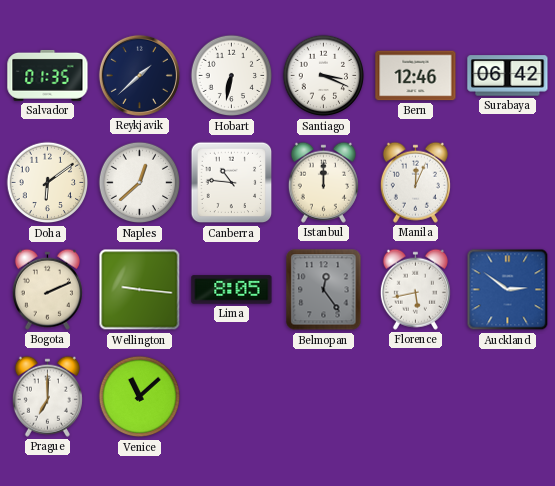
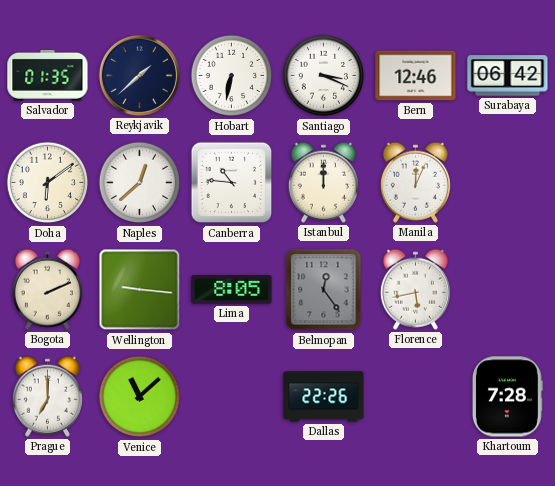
Auckland: 2:51 -> none (508, 290)
Dallas: none -> 22:26 (324, 397)
Khartoum: none -> 7:28 (507, 397)
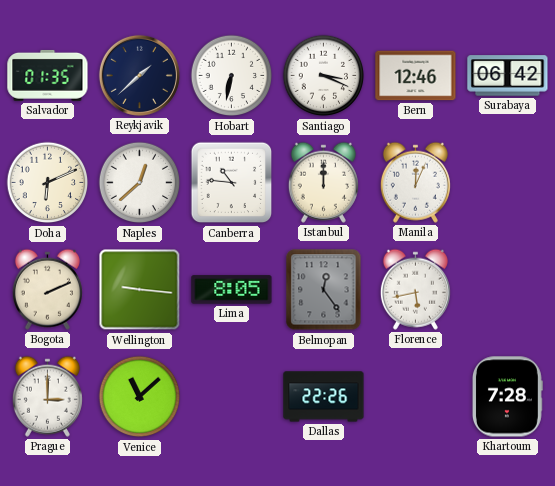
Doha: 6:09 -> 6:11 (48, 183)
Prague: 7:00 -> 3:00 (47, 396)
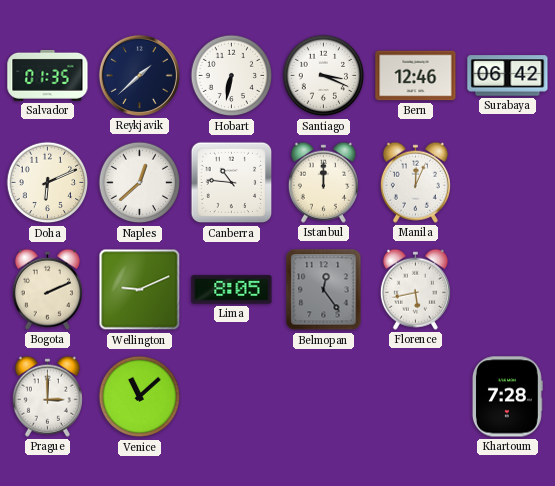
Wellington: 9:16 -> 9:11 (140, 290)
Dallas: 22:26 -> none (324, 397)
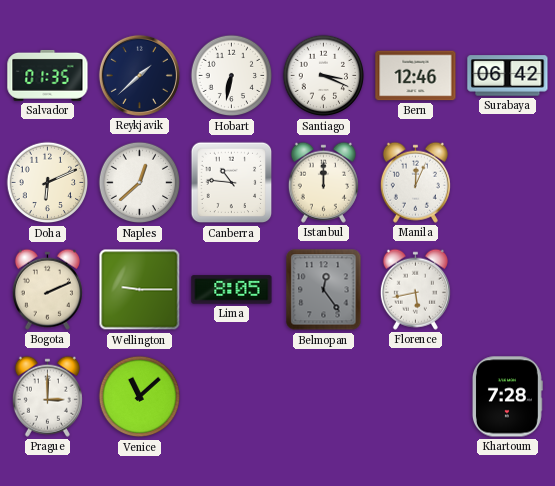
Wellington: 9:11 -> 9:15 (140, 290)
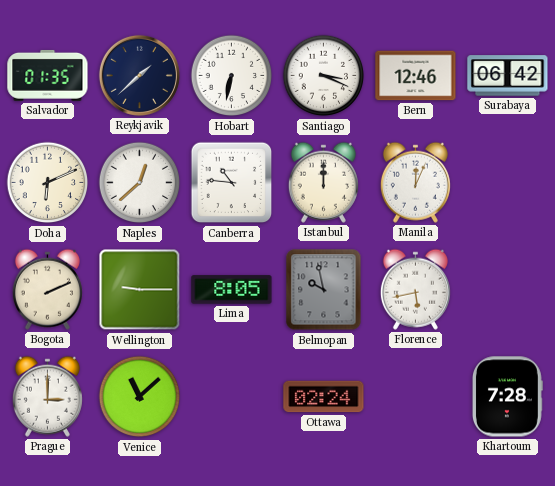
Belmopan: 12:24 -> 9:58 (324, 290)
Ottawa: none -> 02:24 (324, 397)
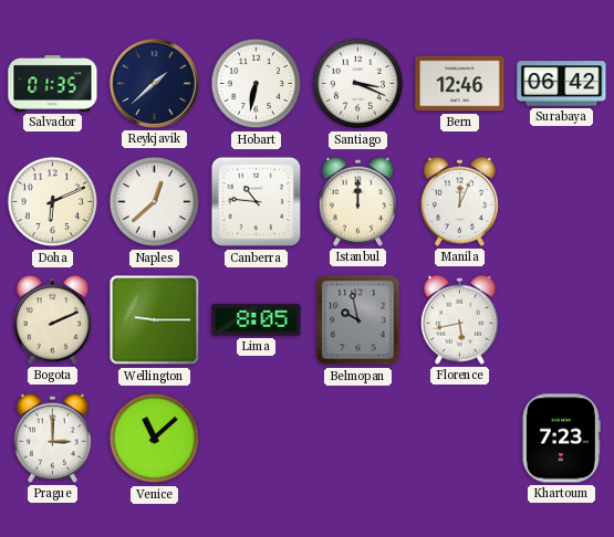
Ottawa: 02:24 -> none (324, 397)
Khartoum: 7:28 -> 7:23 (561, 439)
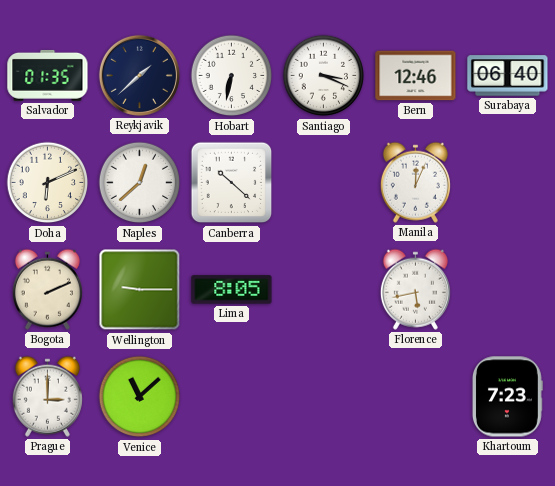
Surabaya: 06:42 -> 06:40 (508, 76)
Canberra: 10:46 -> 10:22 (232, 183)
Istanbul: 12:00 -> none (357, 201)
Belmopan: 9:58 -> none (358, 320)
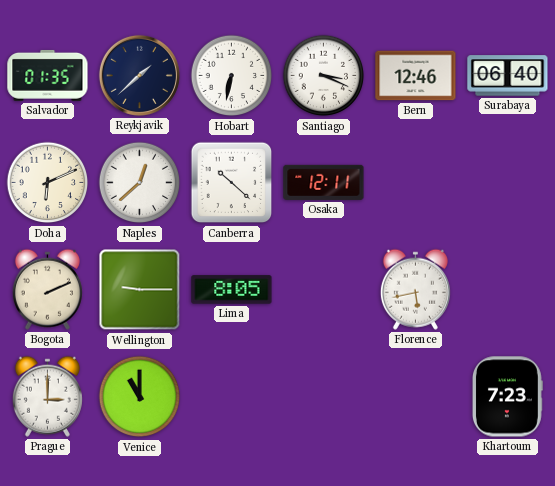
Osaka: none -> 12:11 (324, 182)
Manila: 12:04 -> none (415, 182)
Venice: 11:08 -> 11:00 (140, 397)
